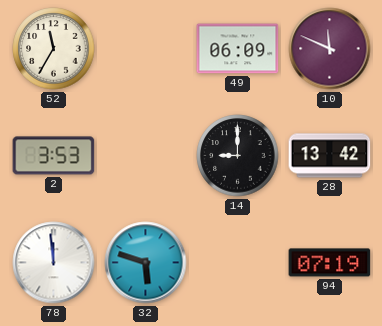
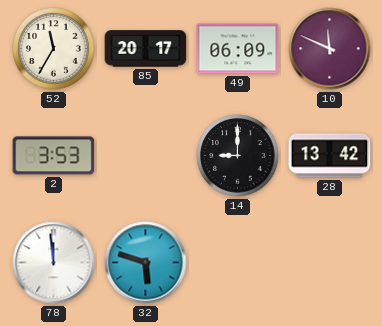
85: none -> 20:17 (146, 49)
94: 07:19 -> none (330, 263)
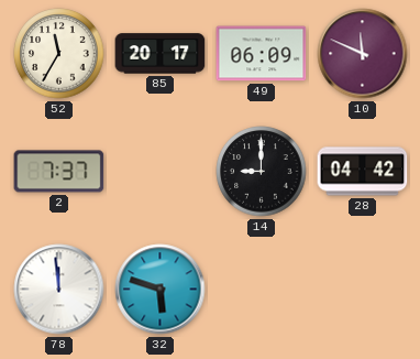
2: 3:53 -> 7:37 (59, 172)
28: 13:42 -> 04:42 (363, 172)
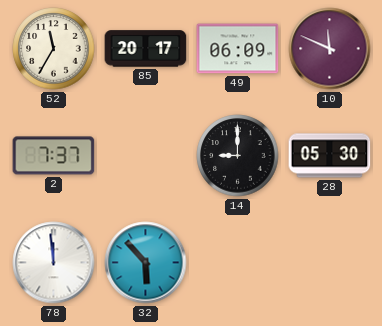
28: 04:42 -> 05:30 (330, 156)
32: 5:48 -> 5:53 (146, 263)
